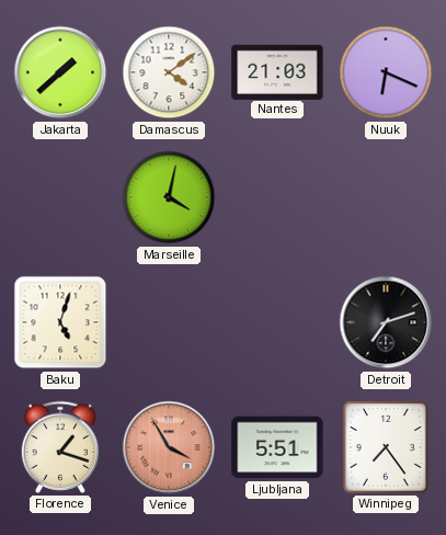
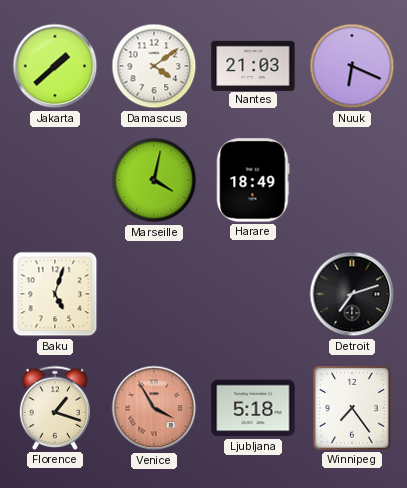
Harare: none -> 18:49 (253, 180)
Ljubljana: 5:51 -> 5:18 (253, 408)
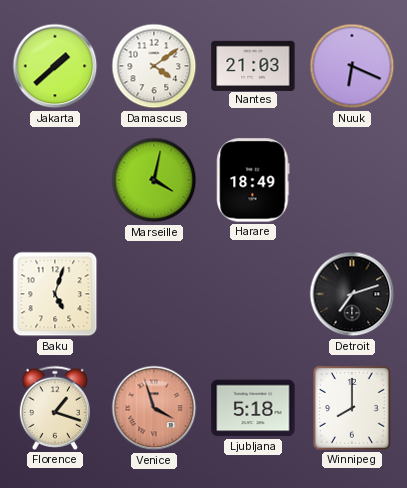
Venice: 3:55 -> 3:57 (154, 408)
Winnipeg: 7:24 -> 8:00 (353, 408)
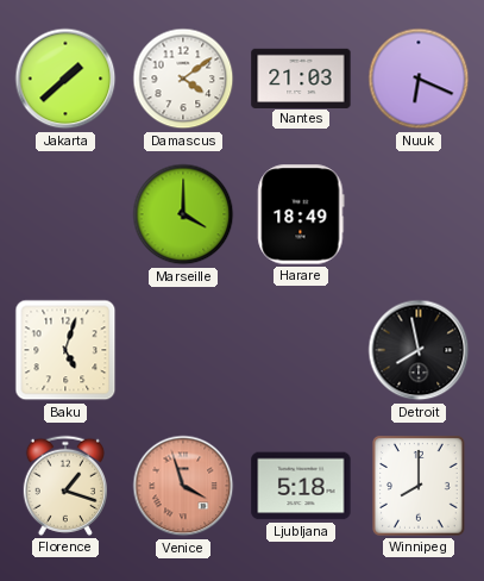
Marseille: 4:02 -> 4:00 (183, 214)
Detroit: 7:12 -> 7:58 (419, 350)
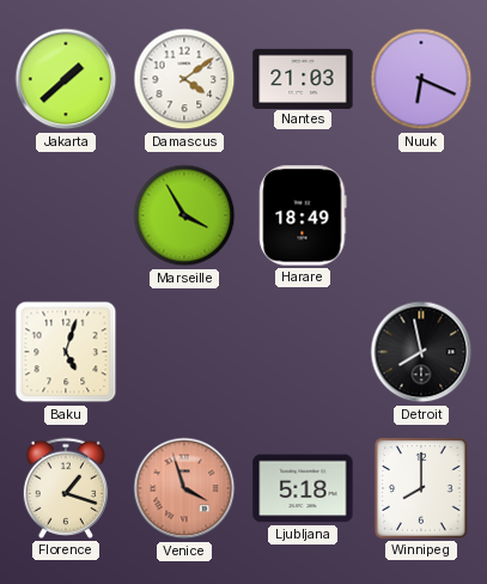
Marseille: 4:00 -> 3:55 (184, 215)
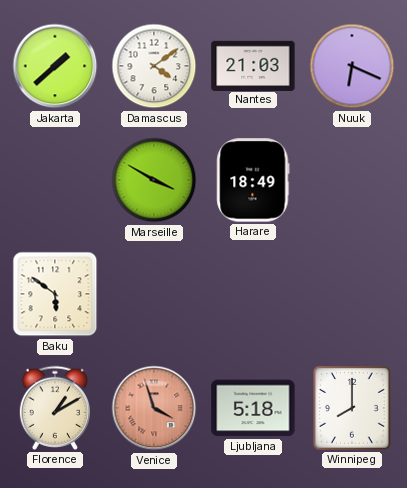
Marseille: 3:55 -> 3:50 (154, 180)
Baku: 5:03 -> 5:51 (55, 294)
Detroit: 7:58 -> none (421, 352)
Florence: 1:18 -> 1:10 (54, 408)
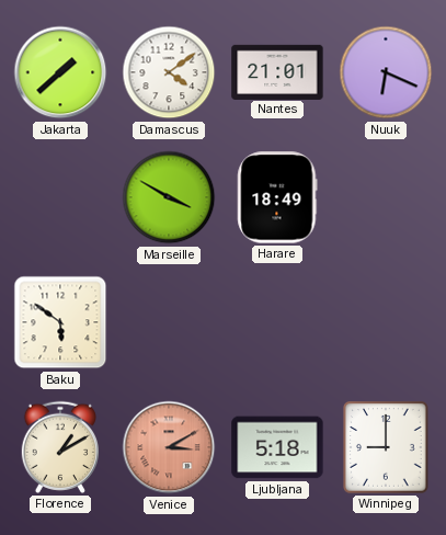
Nantes: 21:03 -> 21:01 (277, 71)
Venice: 3:57 -> 3:10 (169, 447)
Winnipeg: 8:00 -> 9:00 (387, 447)
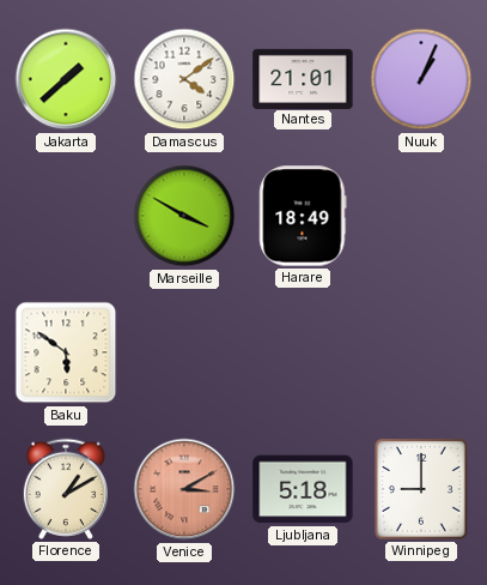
Nuuk: 6:19 -> 1:04 (421, 79)
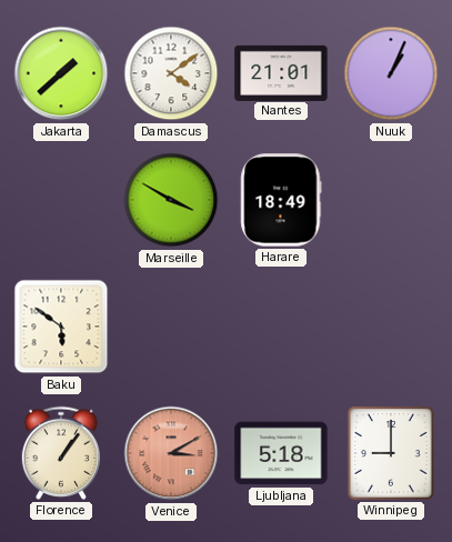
Florence: 1:10 -> 1:06 (60, 453)
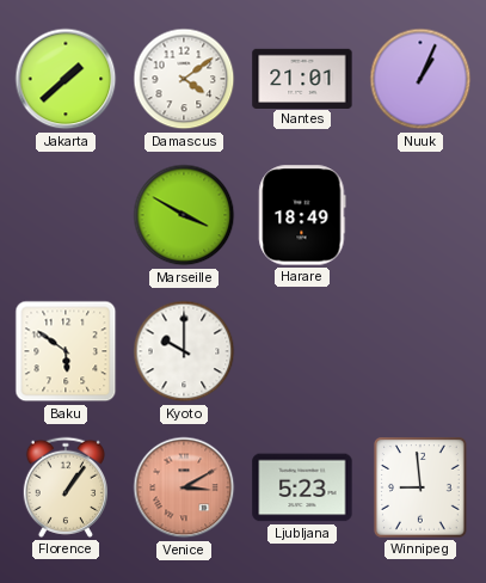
Kyoto: none -> 10:00 (184, 351)
Ljubljana: 5:18 -> 5:23 (302, 487)
Winnipeg: 9:00 -> 8:59 (422, 487)
